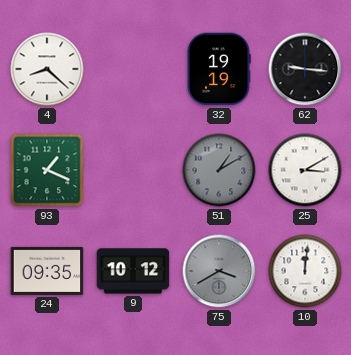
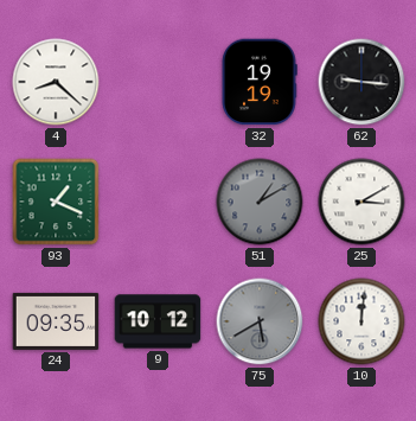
75: 3:40 -> 5:40 (260, 321)
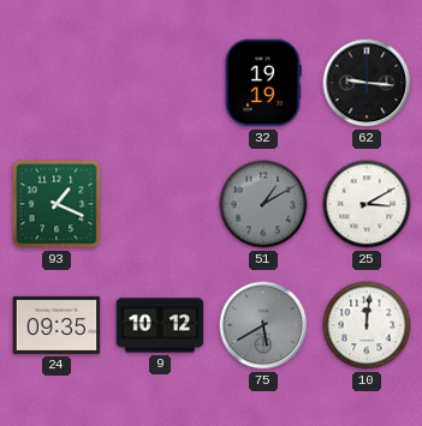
4: 8:22 -> none (56, 82)
